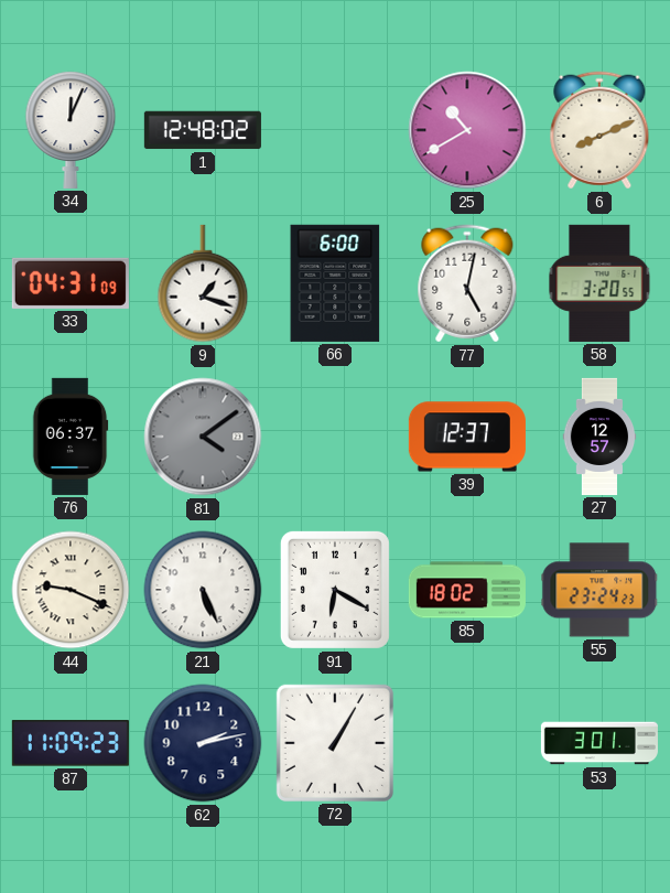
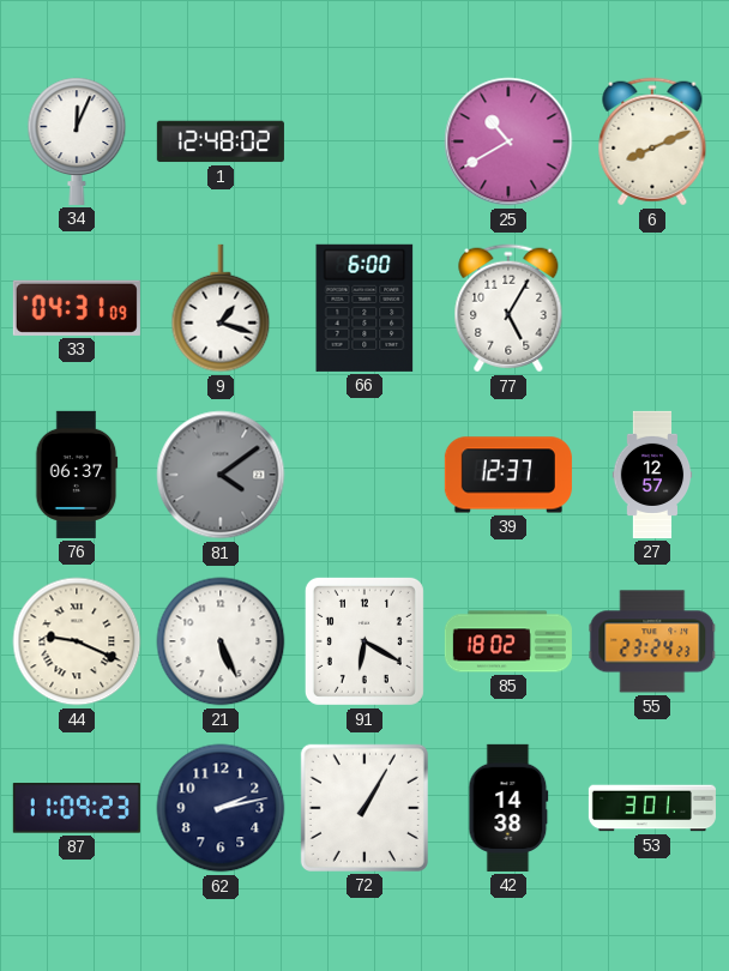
77: 5:02 -> 5:05 (508, 308)
58: 3:20 -> none (599, 283)
42: none -> 14:38 (508, 808)
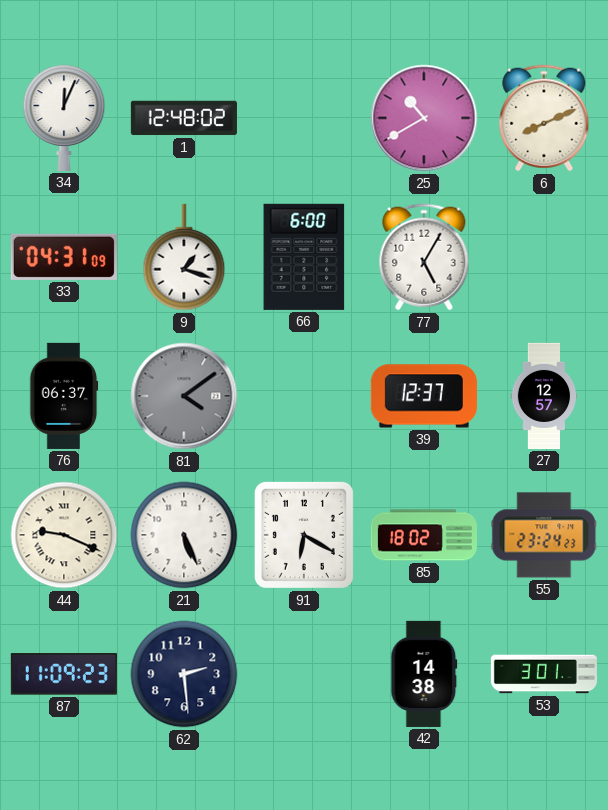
62: 2:13 -> 2:29 (184, 674)
72: 1:05 -> none (365, 808)
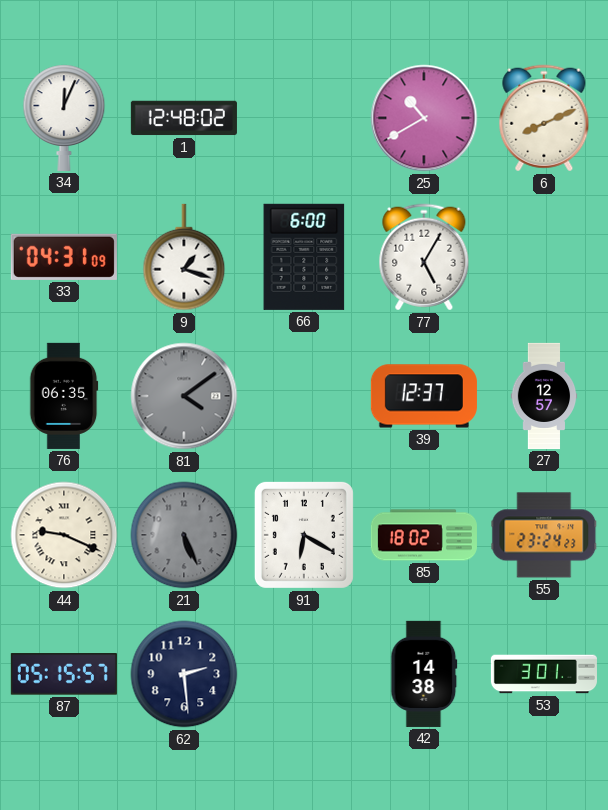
76: 06:37 -> 06:35 (64, 396)
21 dial: white -> grey (184, 535)
87: 11:09 -> 05:15 (64, 674)
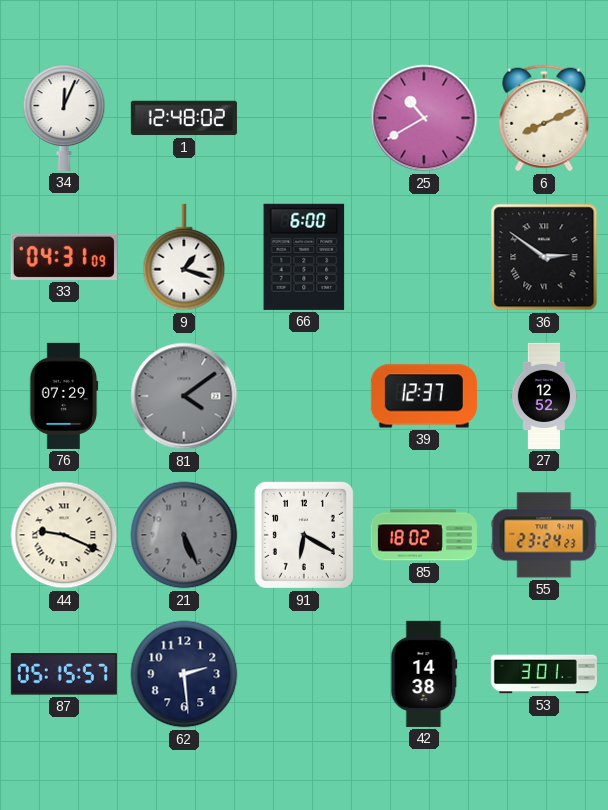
77: 5:05 -> none (424, 257)
36: none -> 2:51 (544, 257)
76: 06:35 -> 07:29 (64, 396)
27: 12:57 -> 12:52 (544, 396)
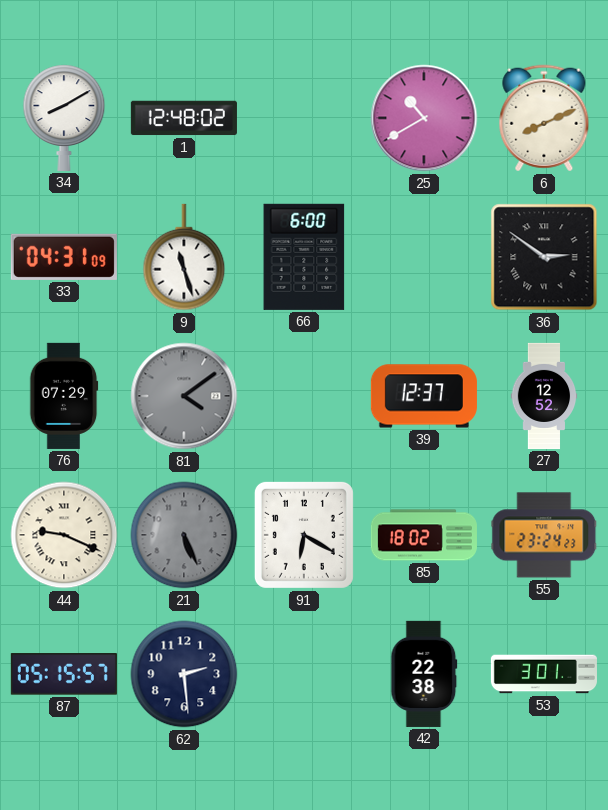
34: 12:04 -> 8:10 (64, 118)
9: 1:18 -> 11:27 (184, 257)
42: 14:38 -> 22:38 (424, 674)
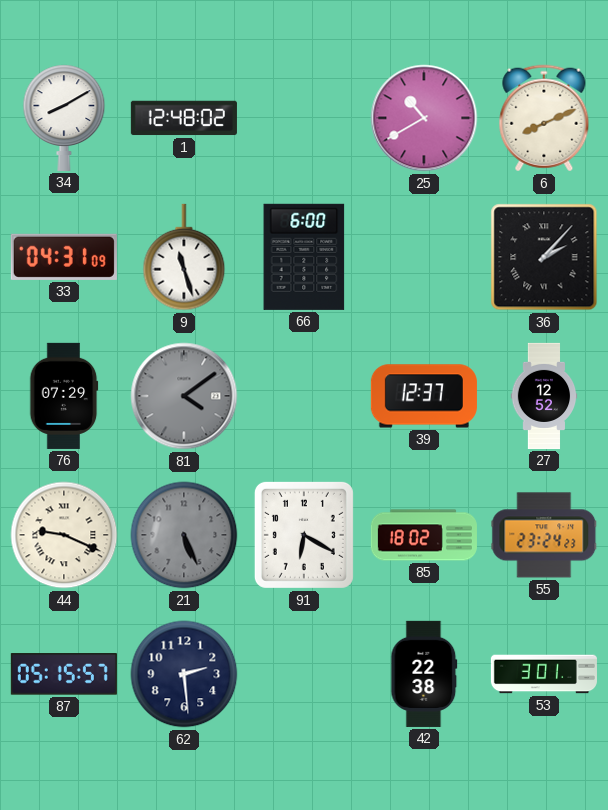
36: 2:51 -> 2:07 (544, 257)
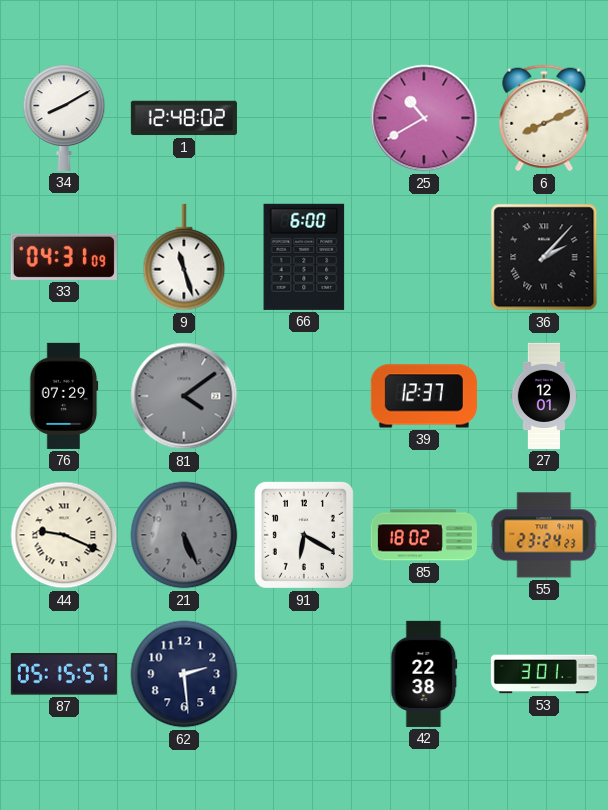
27: 12:52 -> 12:01 (544, 396)
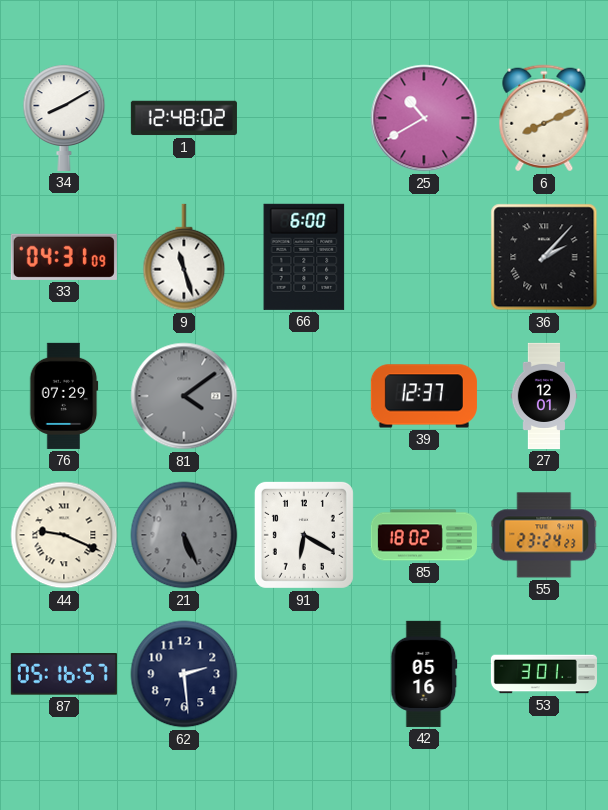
87: 05:15 -> 05:16 (64, 674)
42: 22:38 -> 05:16 (424, 674)
